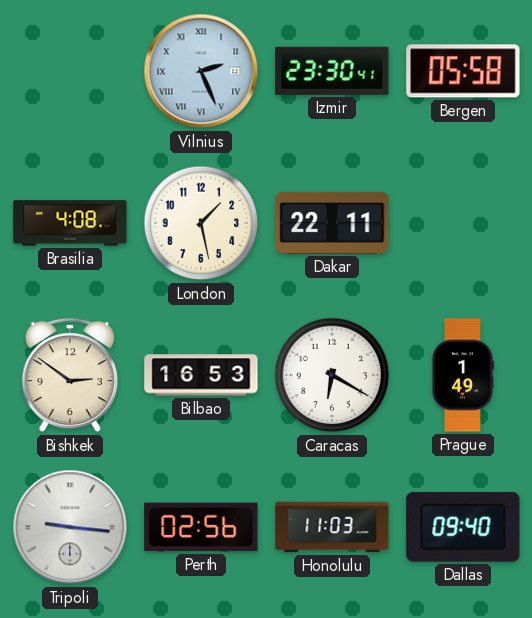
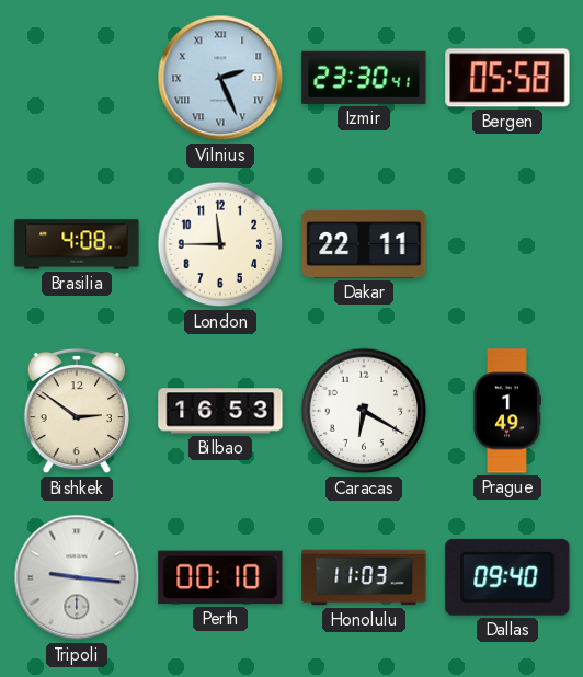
London: 1:28 -> 11:45 (220, 244)
Perth: 02:56 -> 00:10 (220, 577)
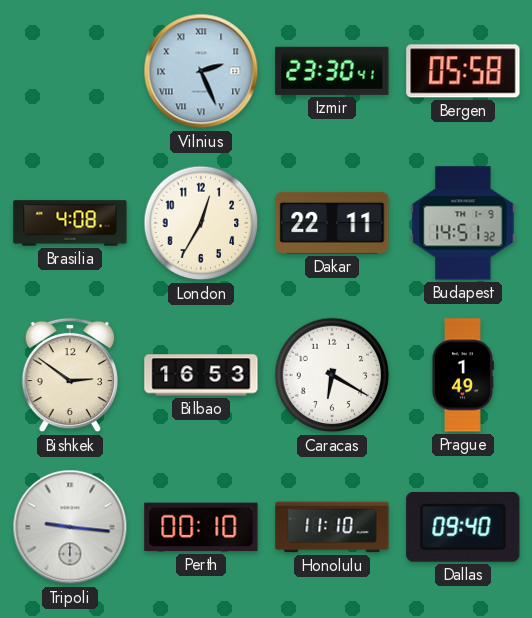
London: 11:45 -> 12:35 (201, 223)
Budapest: none -> 14:51 (463, 223)
Honolulu: 11:03 -> 11:10 (332, 527)
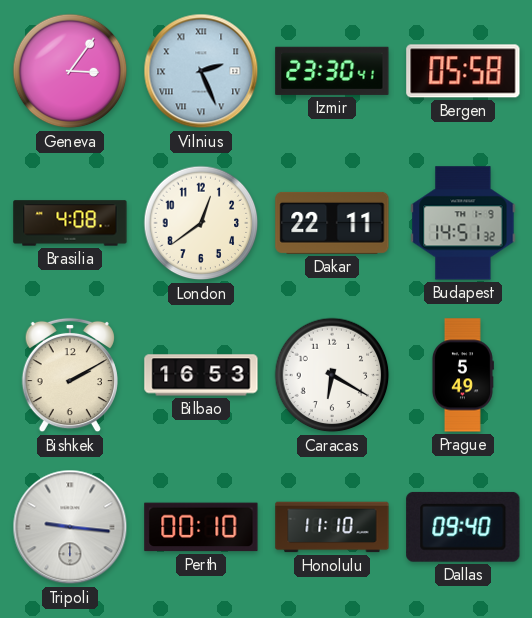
Geneva: none -> 3:06 (70, 71)
London: 12:35 -> 12:39 (201, 223)
Bishkek: 2:51 -> 2:10 (70, 375)
Prague: 1:49 -> 5:49 (462, 375)
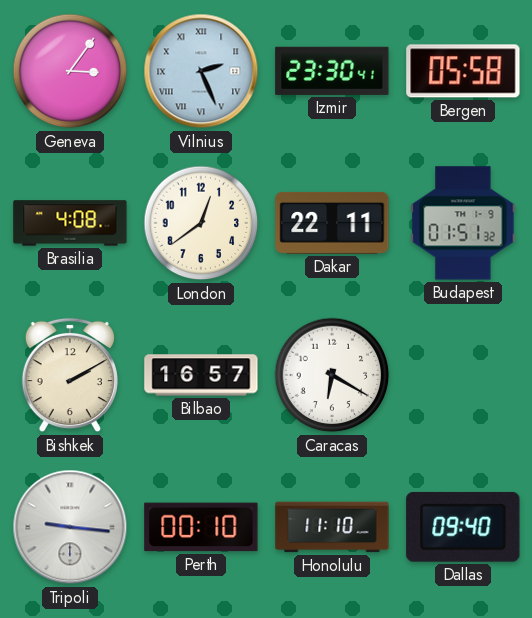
Budapest: 14:51 -> 01:51 (463, 223)
Bilbao: 16:53 -> 16:57 (201, 375)
Prague: 5:49 -> none (462, 375)
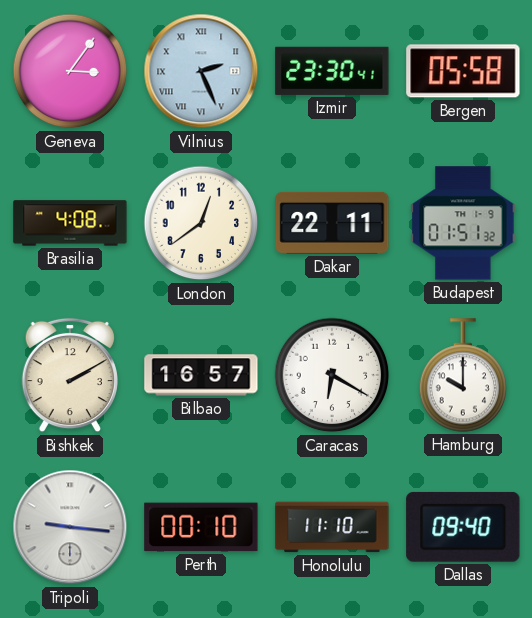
Hamburg: none -> 10:00 (463, 375)
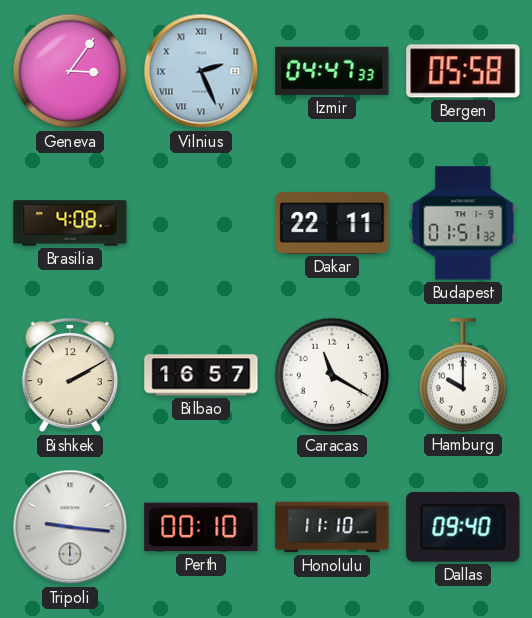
Izmir: 23:30 -> 04:47 (332, 71)
London: 12:39 -> none (201, 223)
Caracas: 6:20 -> 11:20 (332, 375)
